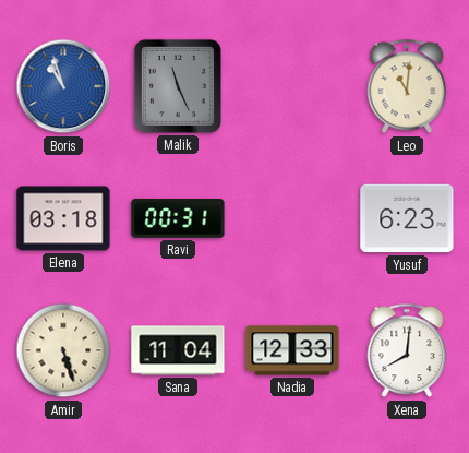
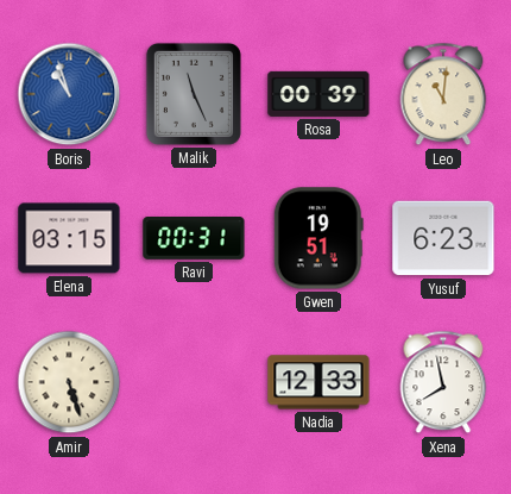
Rosa: none -> 00:39 (318, 94)
Elena: 03:18 -> 03:15 (69, 238)
Gwen: none -> 19:51 (318, 238)
Sana: 11:04 -> none (178, 350)
Xena: 8:01 -> 7:58 (443, 382)
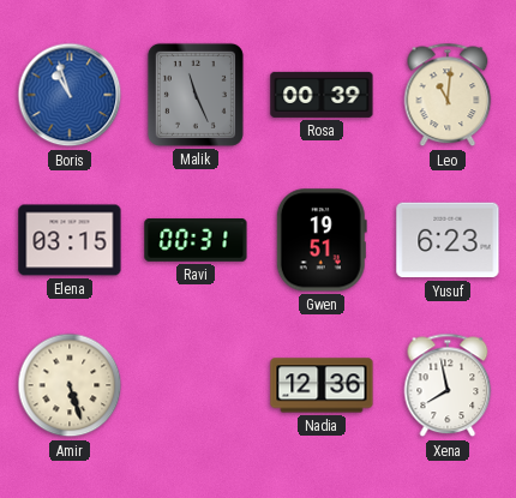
Nadia: 12:33 -> 12:36 (322, 385)
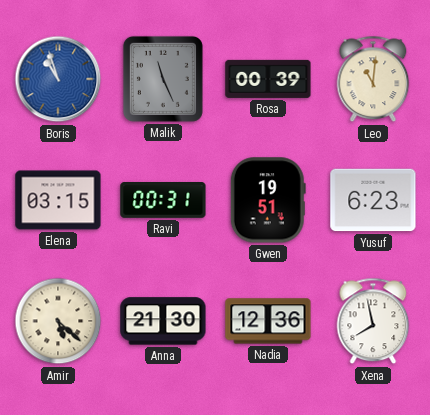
Amir: 5:27 -> 5:22 (58, 321)
Anna: none -> 21:30 (163, 321)
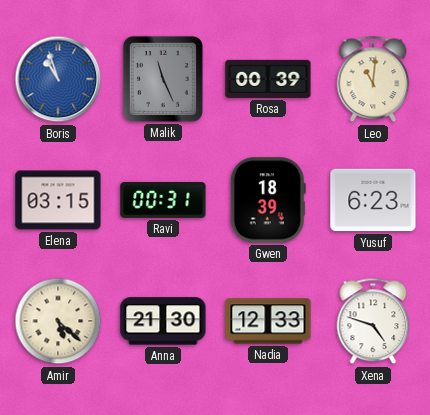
Gwen: 19:51 -> 18:39 (268, 200)
Nadia: 12:36 -> 12:33 (268, 321)
Xena: 7:58 -> 4:48 (373, 321)
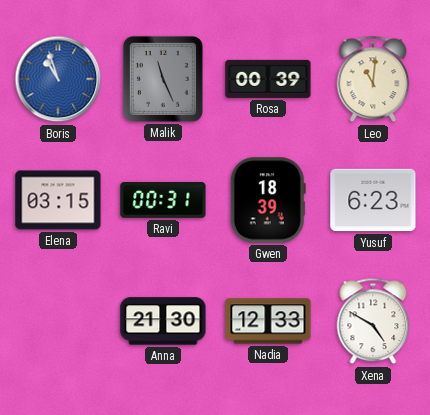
Amir: 5:22 -> none (58, 321)
Xena: 4:48 -> 4:50 (373, 321)
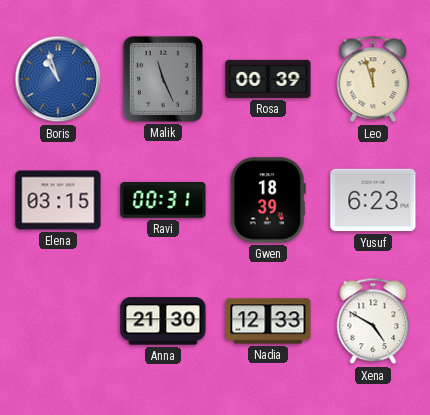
Leo: 11:01 -> 11:57 (373, 79)
